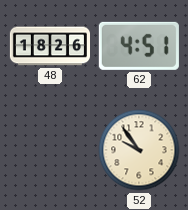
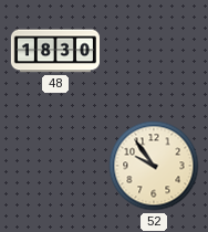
48: 18:26 -> 18:30 (54, 51)
62: 4:51 -> none (139, 46)
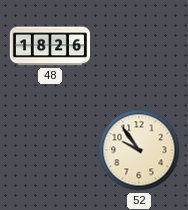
48: 18:30 -> 18:26 (49, 46)
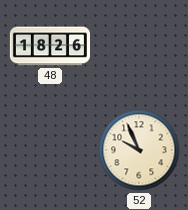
52: 9:54 -> 9:56 (139, 150)
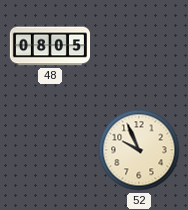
48: 18:26 -> 08:05 (49, 46)
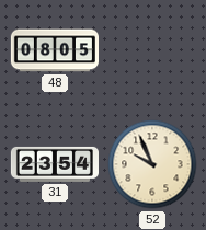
31: none -> 23:54 (54, 164)
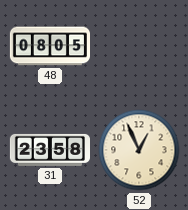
31: 23:54 -> 23:58 (49, 150)
52: 9:56 -> 12:56 (139, 150)
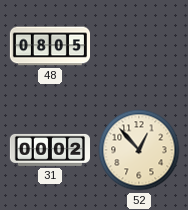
31: 23:58 -> 00:02 (49, 150)
52: 12:56 -> 12:53 (139, 150)
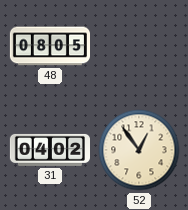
31: 00:02 -> 04:02 (49, 150)
52: 12:53 -> 12:54 (139, 150)
